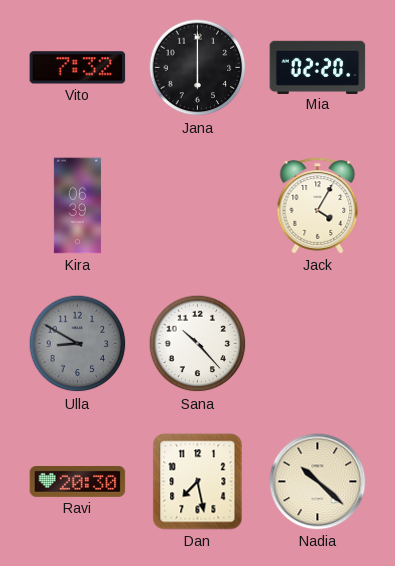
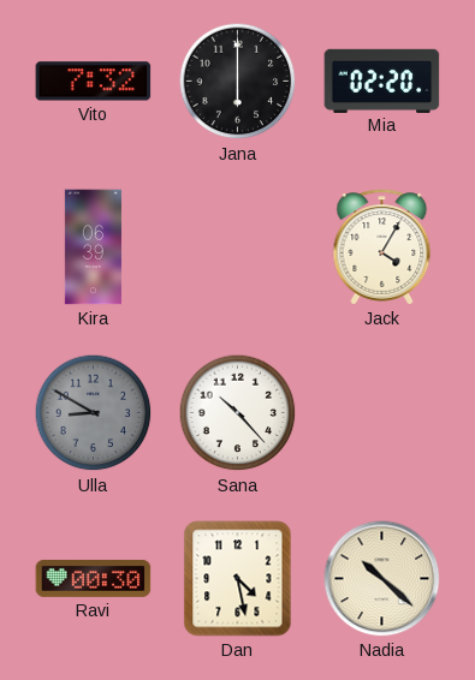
Ravi: 20:30 -> 00:30 (94, 578)
Dan: 7:28 -> 4:28 (238, 579)
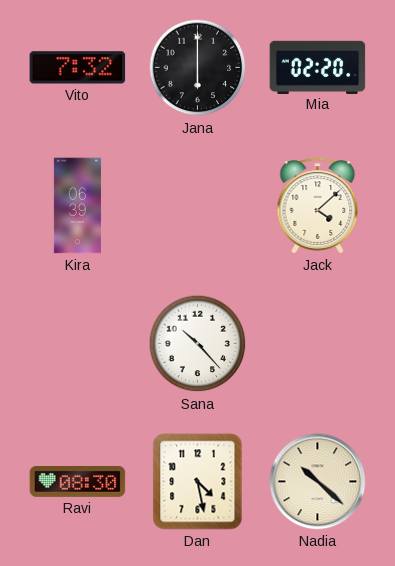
Jack: 4:05 -> 4:08 (318, 206)
Ulla: 8:50 -> none (94, 413)
Ravi: 00:30 -> 08:30 (78, 481)
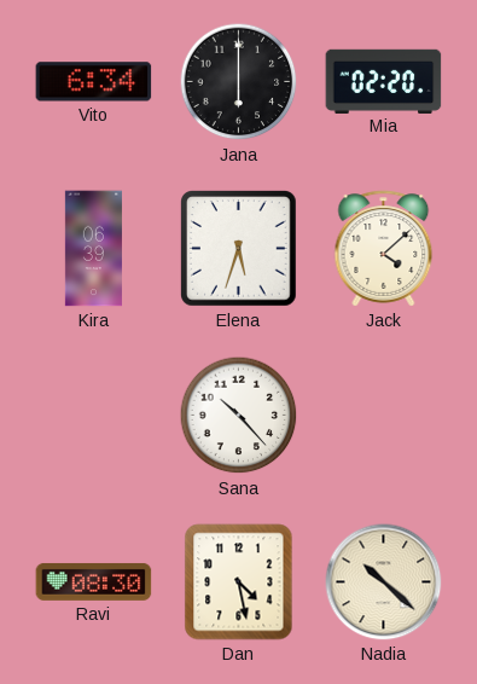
Vito: 7:32 -> 6:34 (94, 82)
Elena: none -> 5:33 (239, 249)
